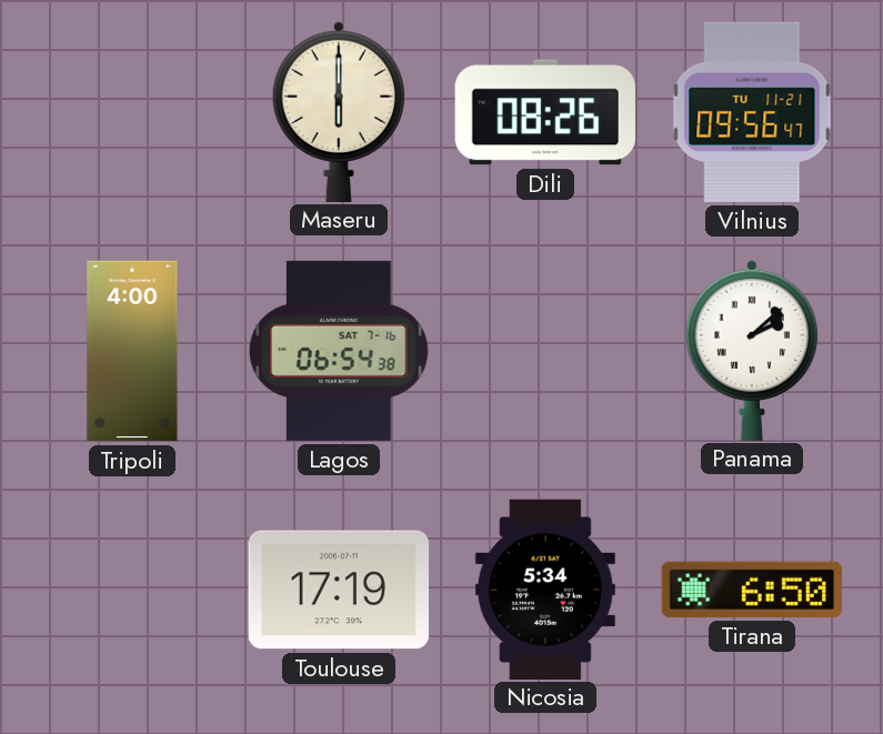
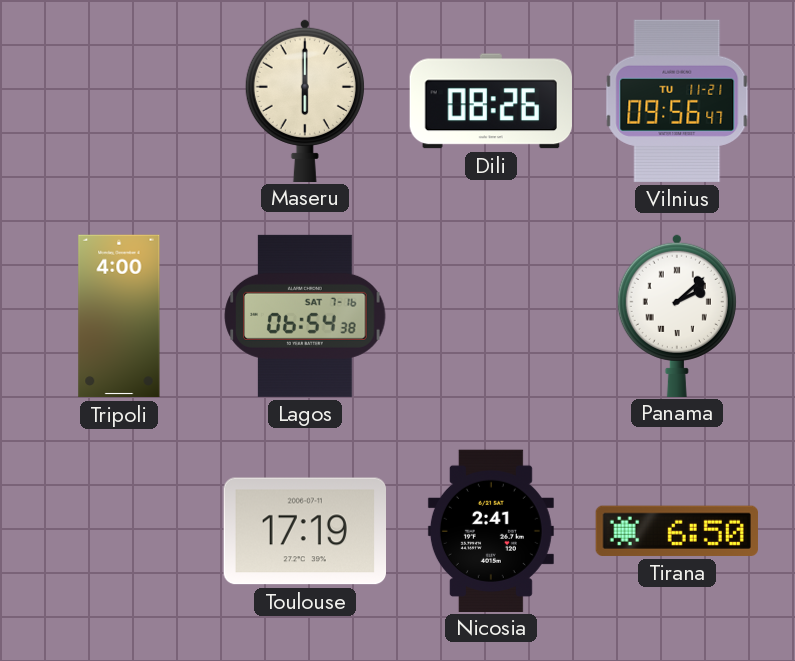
Nicosia: 5:34 -> 2:41 (491, 530)
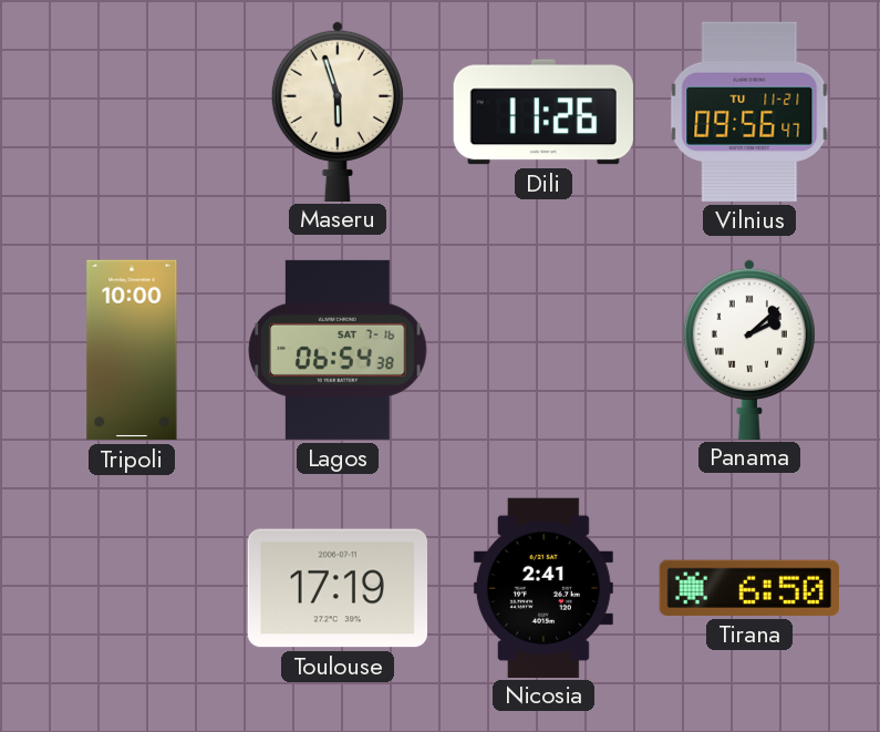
Maseru: 6:00 -> 5:57 (338, 111)
Dili: 08:26 -> 11:26 (543, 112)
Tripoli: 4:00 -> 10:00 (132, 350)
